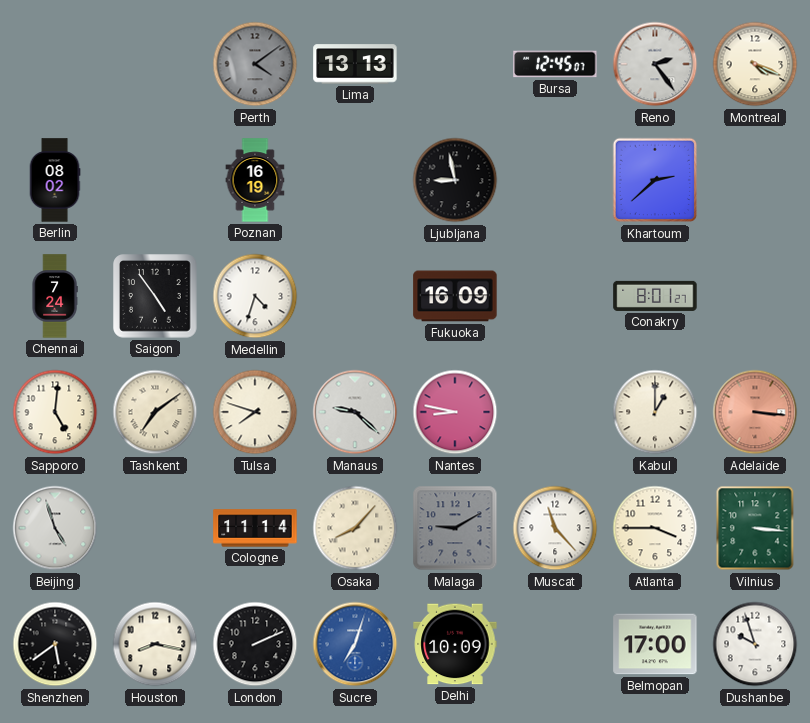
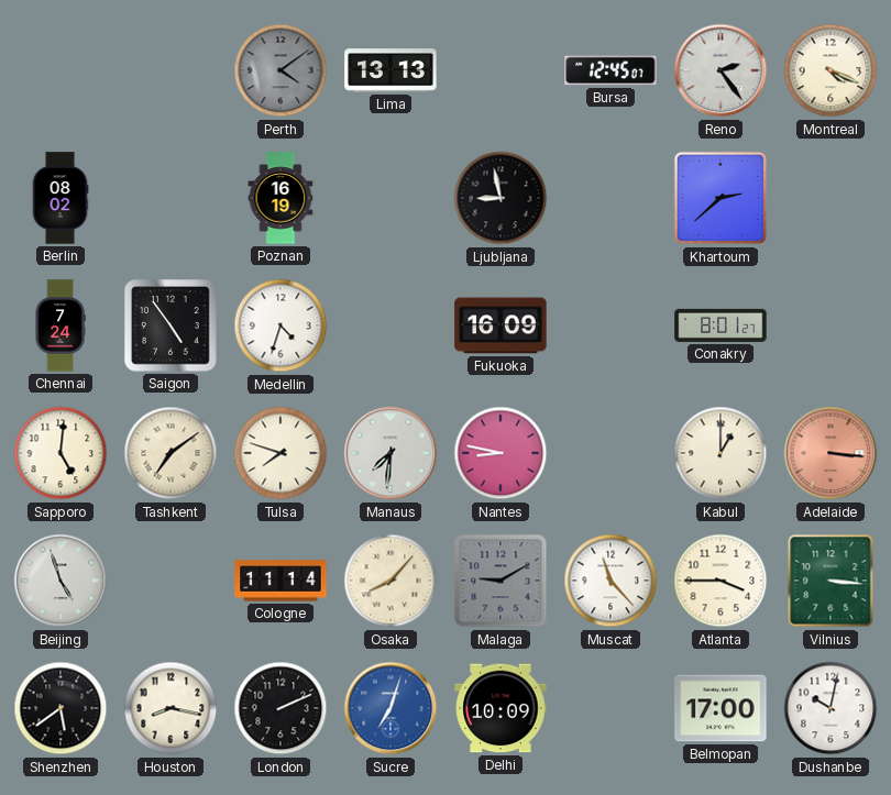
Manaus: 9:22 -> 7:31 (391, 453)
Dushanbe: 9:57 -> 10:02 (831, 708)
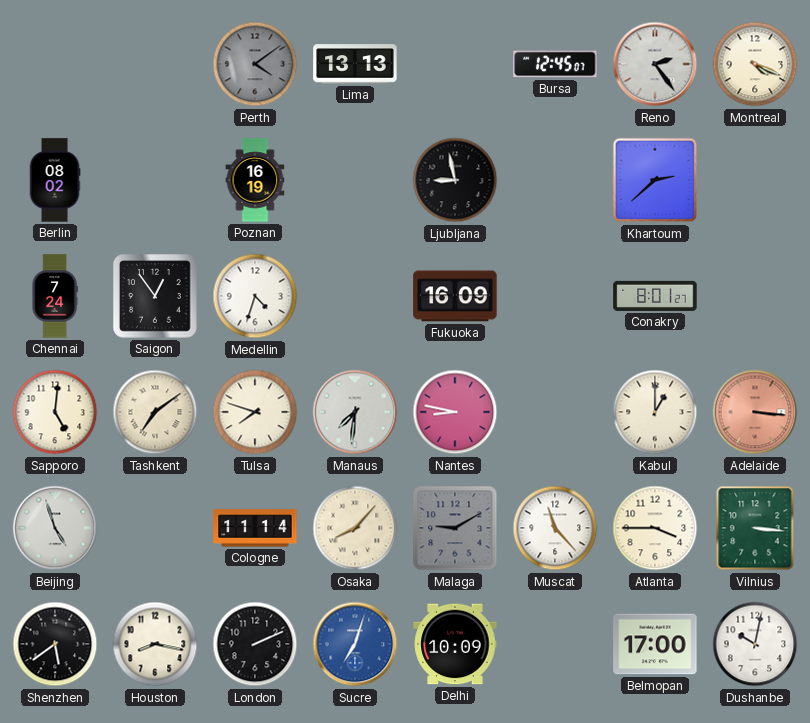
Saigon: 4:54 -> 12:54 (155, 296)
